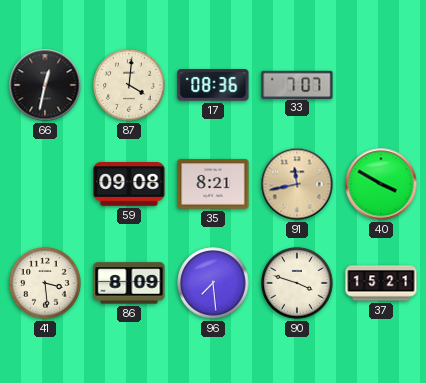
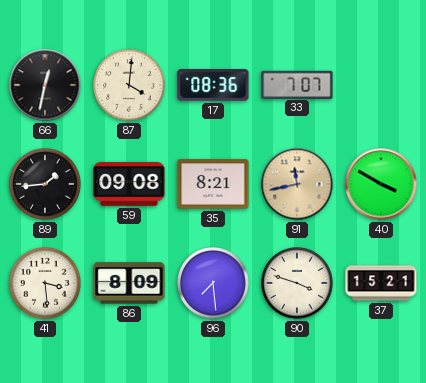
89: none -> 1:44 (45, 184)
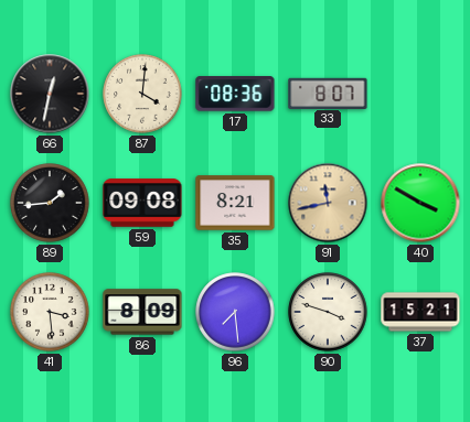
33: 7:07 -> 8:07 (328, 93)
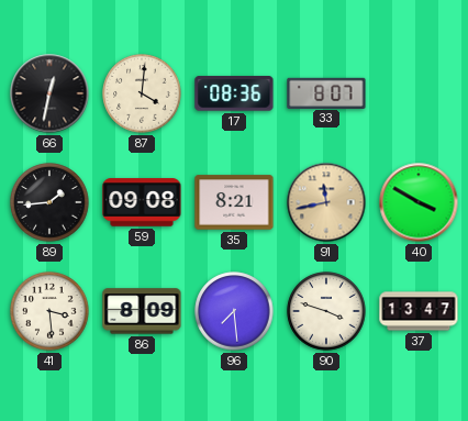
37: 15:21 -> 13:47 (419, 311)
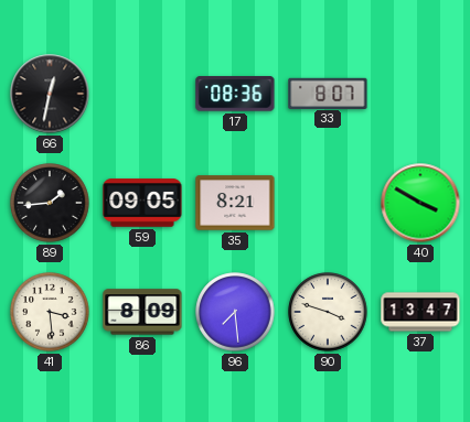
87: 4:01 -> none (142, 93)
59: 09:08 -> 09:05 (142, 203)
91: 11:43 -> none (326, 202)
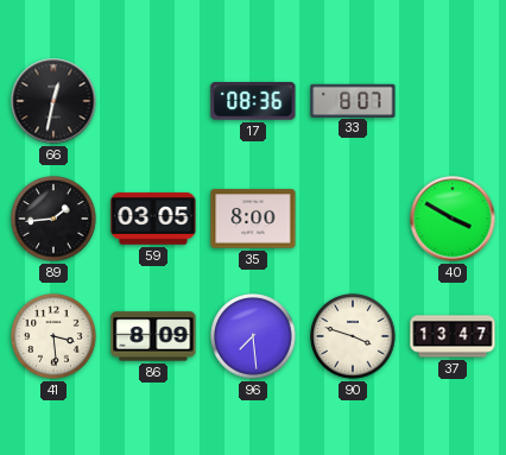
59: 09:05 -> 03:05 (153, 219)
35: 8:21 -> 8:00 (253, 219)
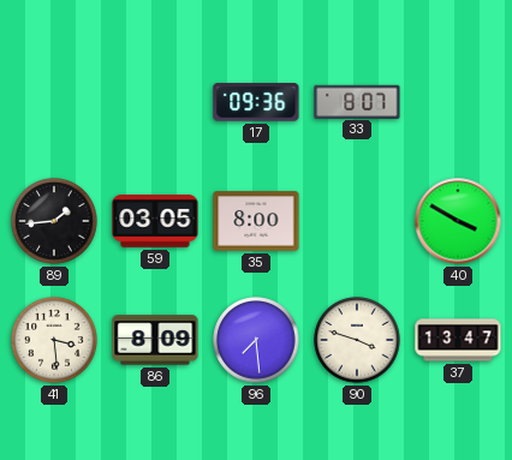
66: 12:32 -> none (53, 101)
17: 08:36 -> 09:36 (256, 102)
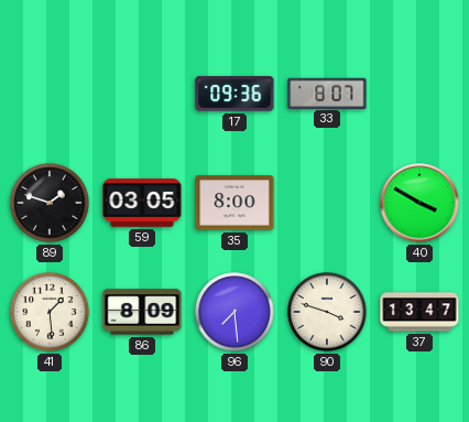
89: 1:44 -> 1:48 (50, 203)
41: 3:29 -> 1:29 (50, 312)
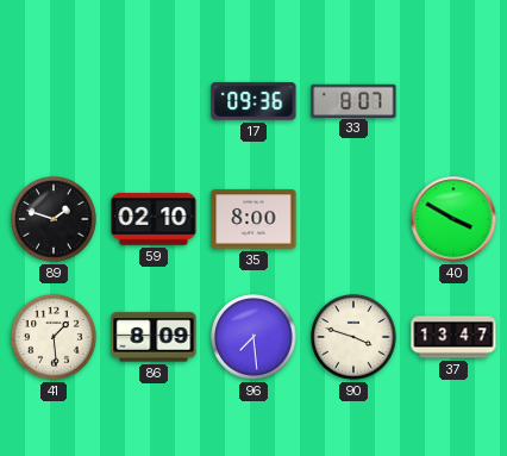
59: 03:05 -> 02:10 (154, 219)
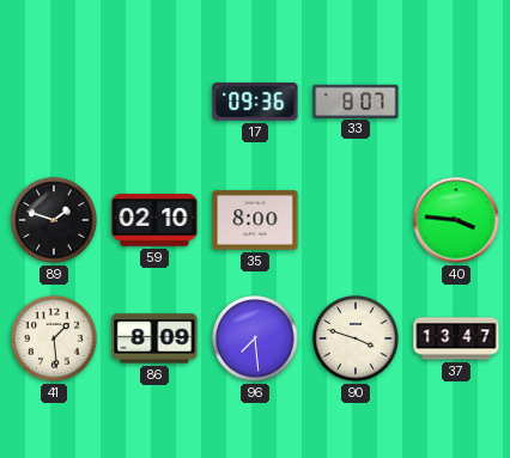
40: 3:50 -> 3:46 (456, 220)
